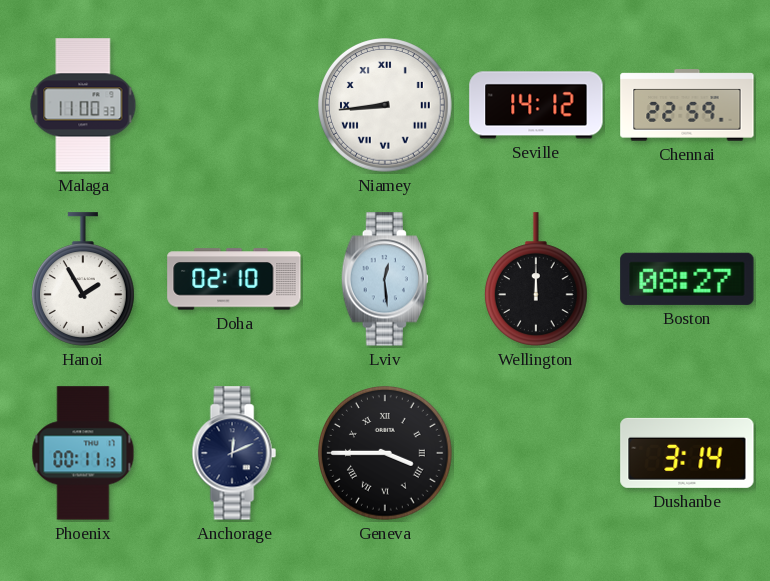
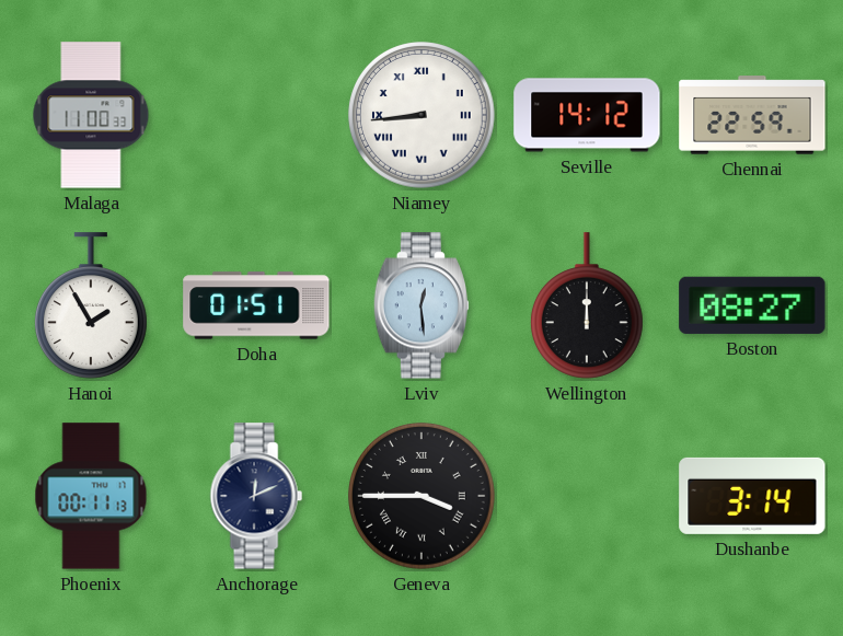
Doha: 02:10 -> 01:51 (256, 305)
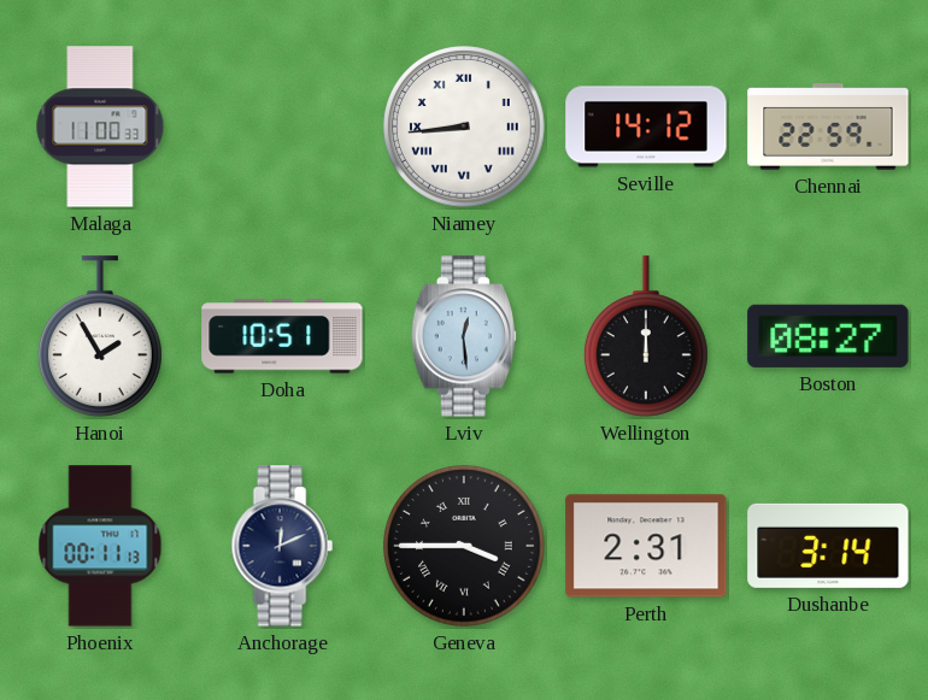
Doha: 01:51 -> 10:51 (282, 336)
Perth: none -> 2:31 (646, 546)
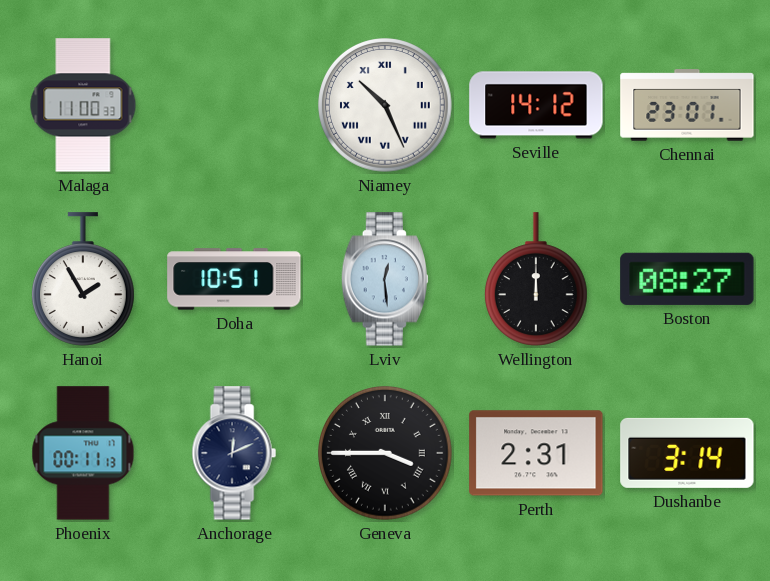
Niamey: 8:44 -> 10:26 (386, 106)
Chennai: 22:59 -> 23:01 (687, 105)
